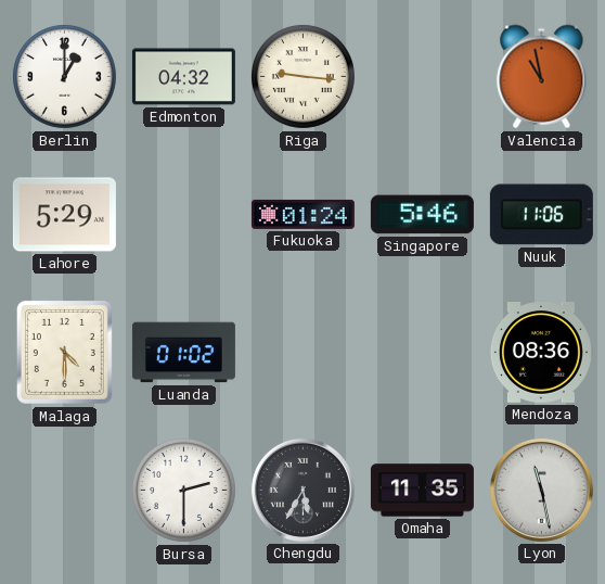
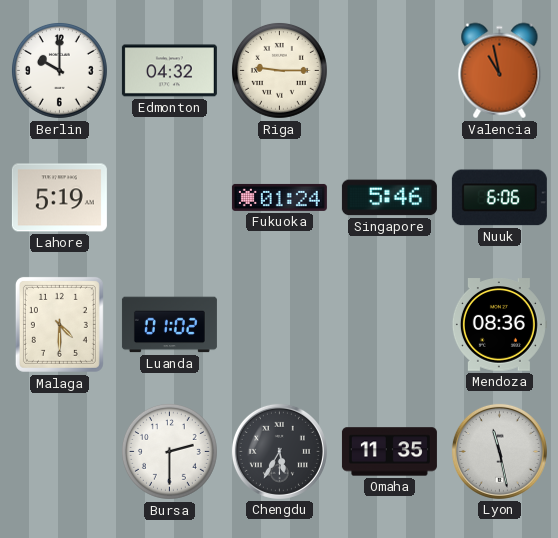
Berlin: 1:00 -> 10:00 (59, 70)
Riga: 9:16 -> 9:15 (279, 70)
Lahore: 5:29 -> 5:19 (59, 198)
Nuuk: 11:06 -> 6:06 (499, 198)
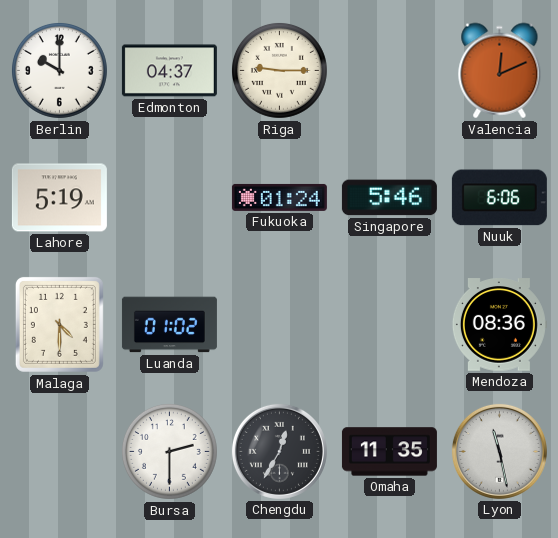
Edmonton: 04:32 -> 04:37 (169, 71)
Valencia: 10:58 -> 12:11 (500, 71)
Chengdu: 5:35 -> 12:35 (279, 451)
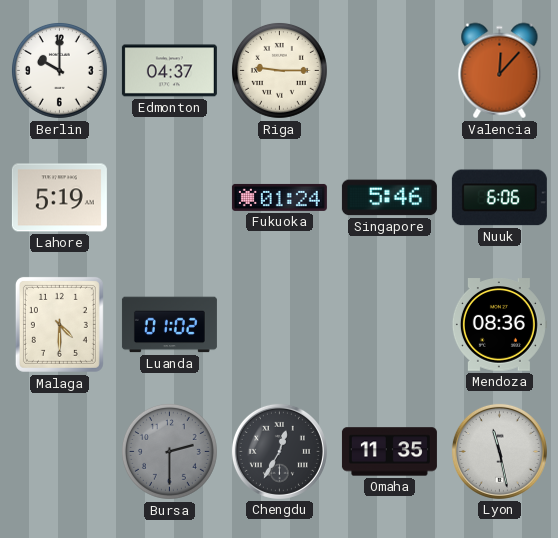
Valencia: 12:11 -> 12:07 (500, 71)
Bursa dial: white -> grey (169, 451)
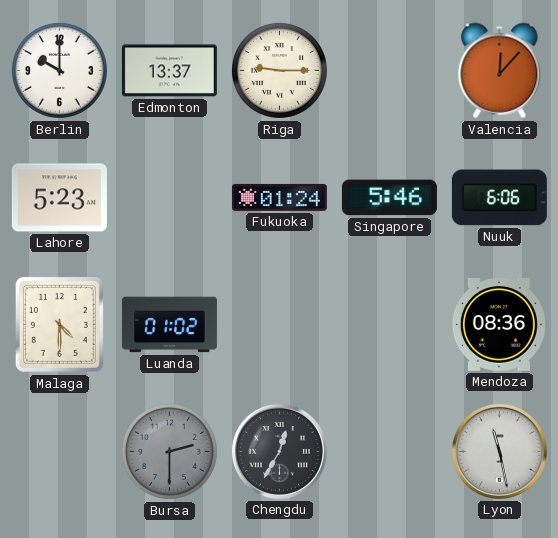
Edmonton: 04:37 -> 13:37 (169, 71)
Lahore: 5:19 -> 5:23 (59, 198)
Omaha: 11:35 -> none (389, 452)
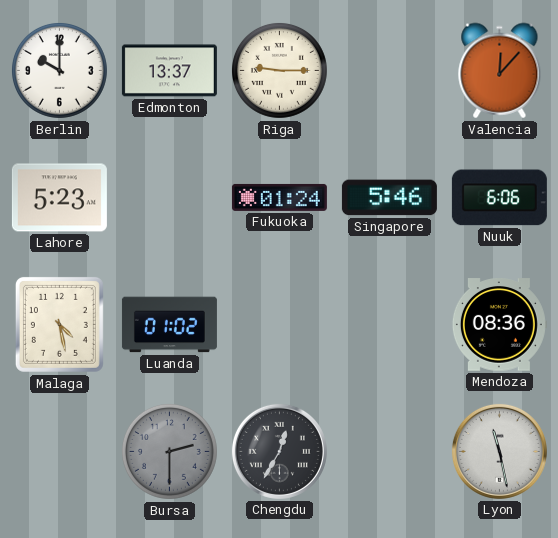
Malaga: 4:30 -> 4:28 (59, 324)
